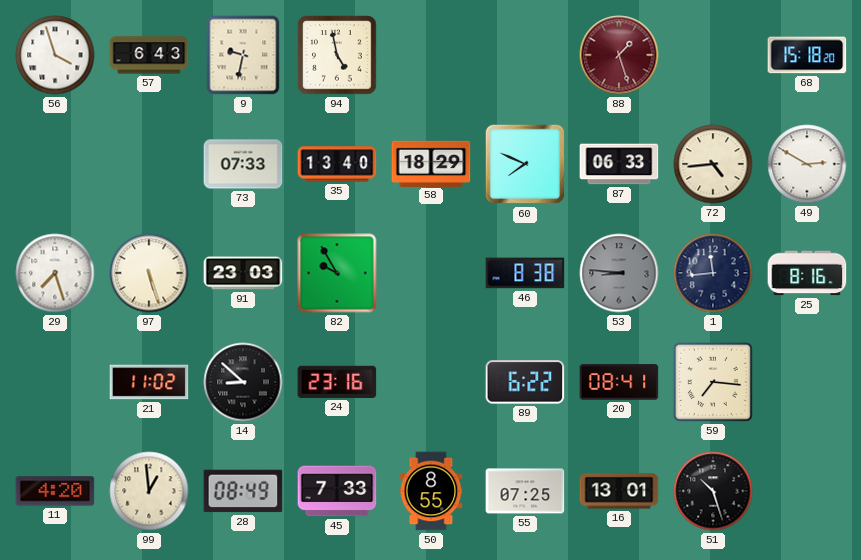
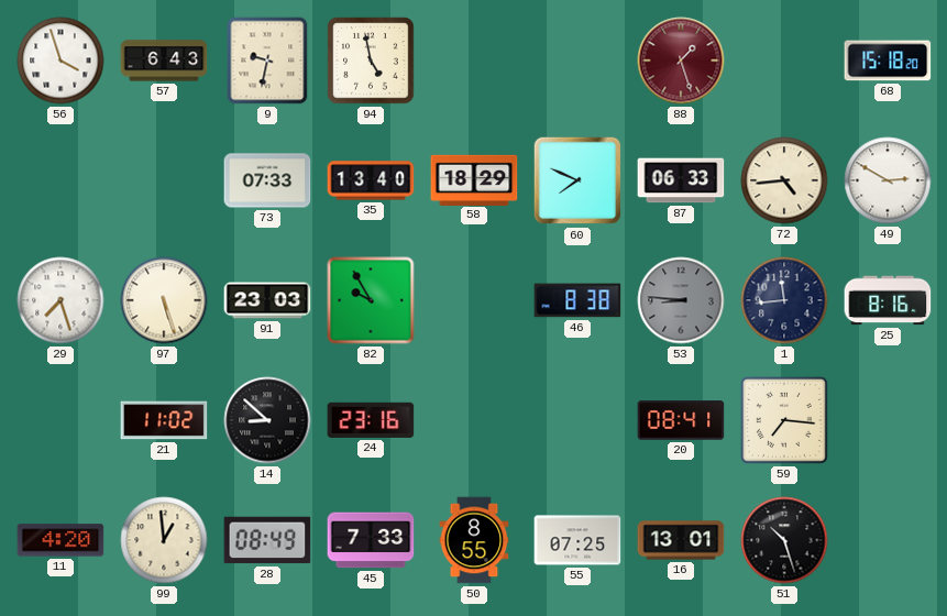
89: 6:22 -> none (525, 382)
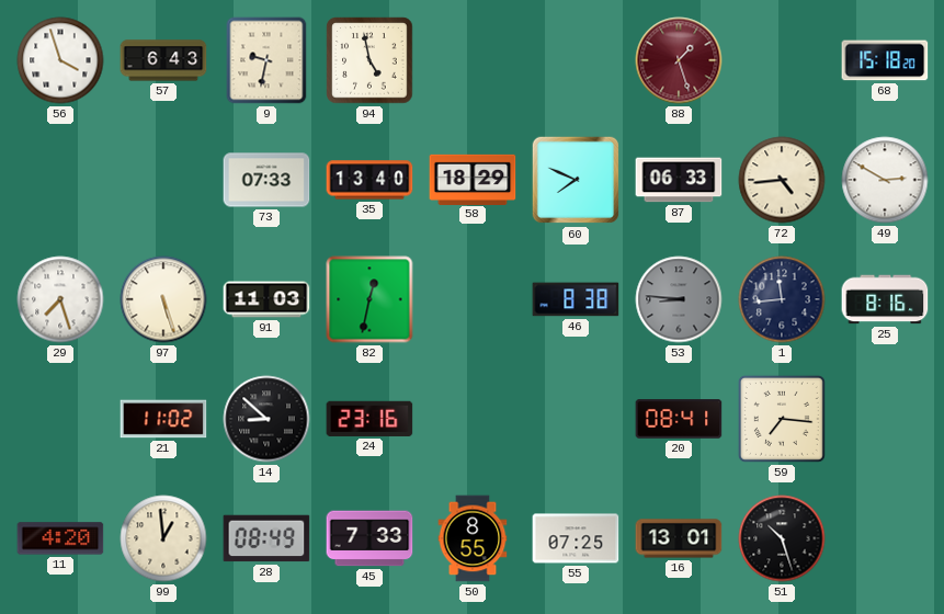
91: 23:03 -> 11:03 (266, 299)
82: 9:55 -> 12:32 (369, 299)
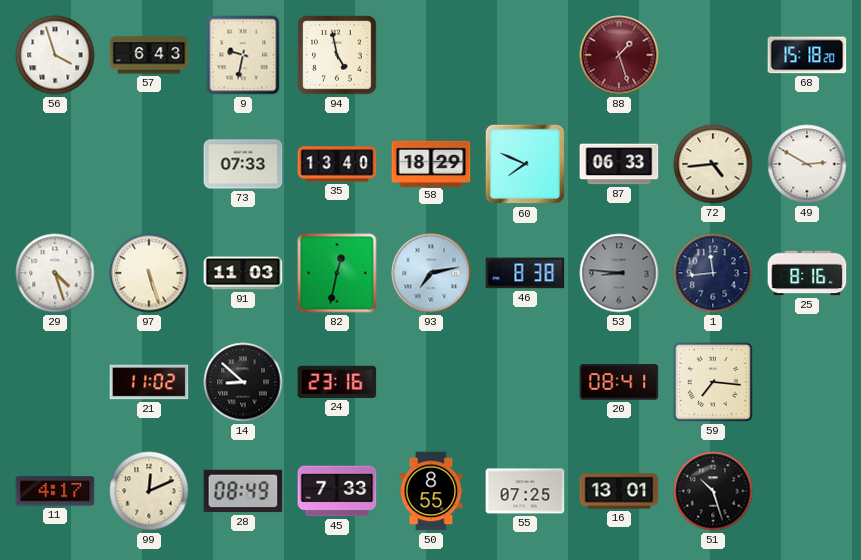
29: 7:27 -> 4:27 (55, 273)
93: none -> 7:13 (431, 273)
11: 4:20 -> 4:17 (55, 491)
99: 12:59 -> 12:11 (149, 491)
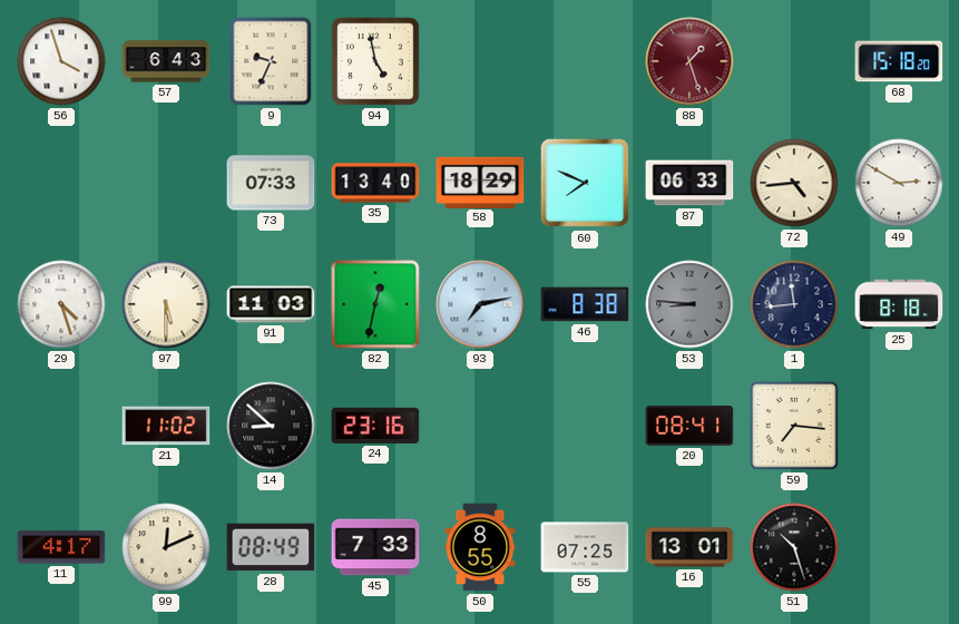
9: 9:32 -> 9:34 (271, 61)
97: 5:27 -> 5:30 (166, 304)
25: 8:16 -> 8:18 (899, 304)
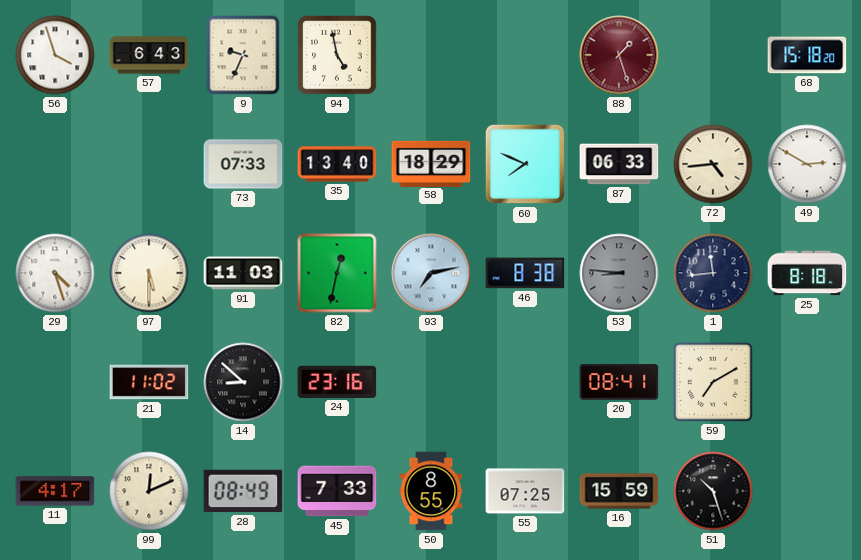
59: 7:16 -> 7:10 (713, 382)
16: 13:01 -> 15:59 (619, 491)
